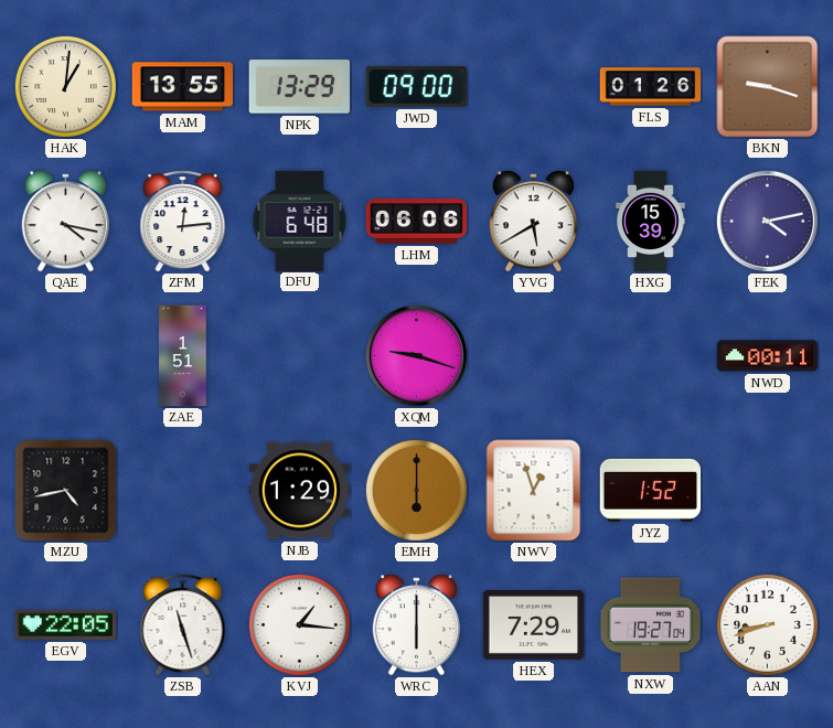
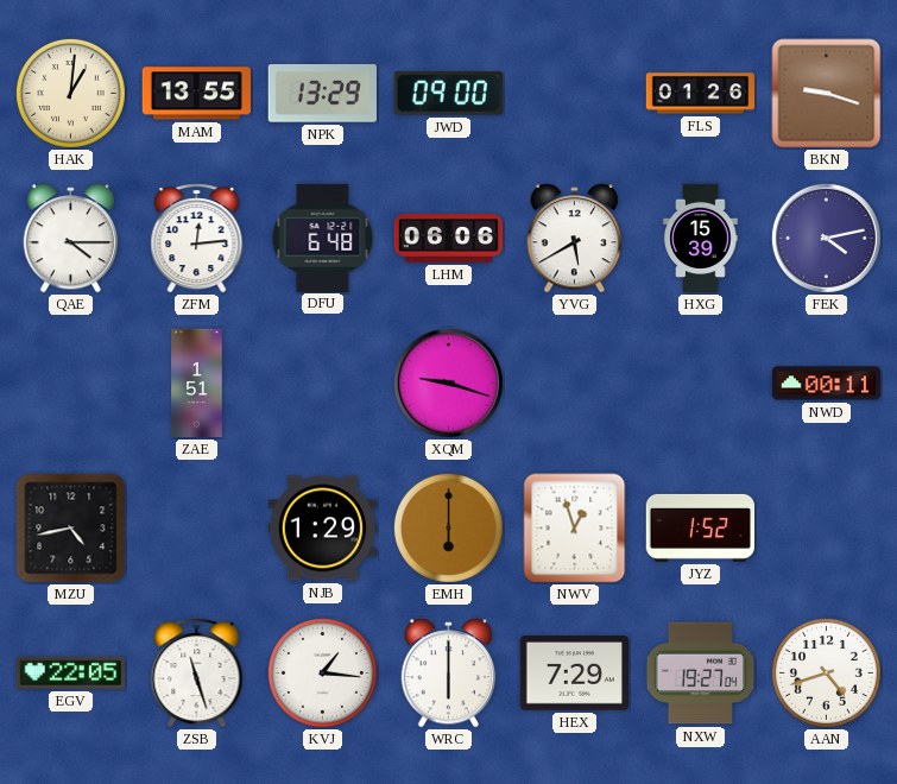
QAE: 4:17 -> 4:15 (71, 239)
AAN: 8:42 -> 4:42 (826, 672)
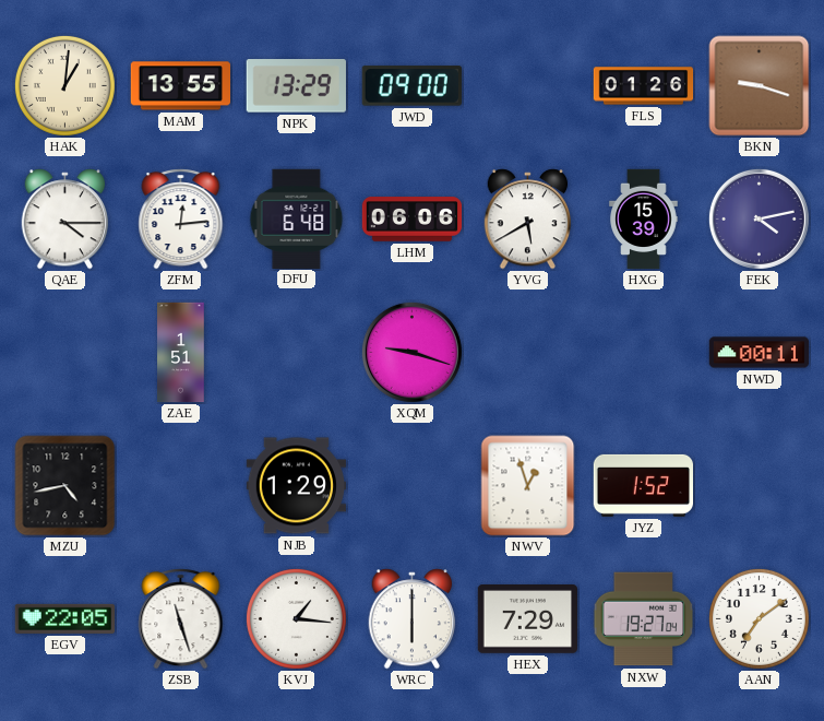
EMH: 6:00 -> none (448, 527)
AAN: 4:42 -> 7:09 (759, 618)
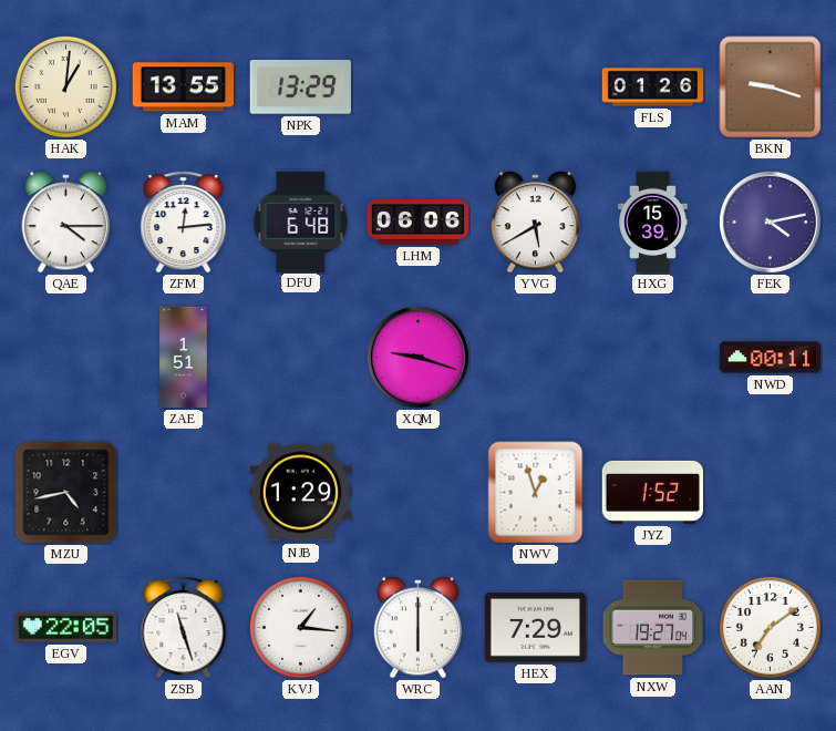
JWD: 09:00 -> none (411, 86)
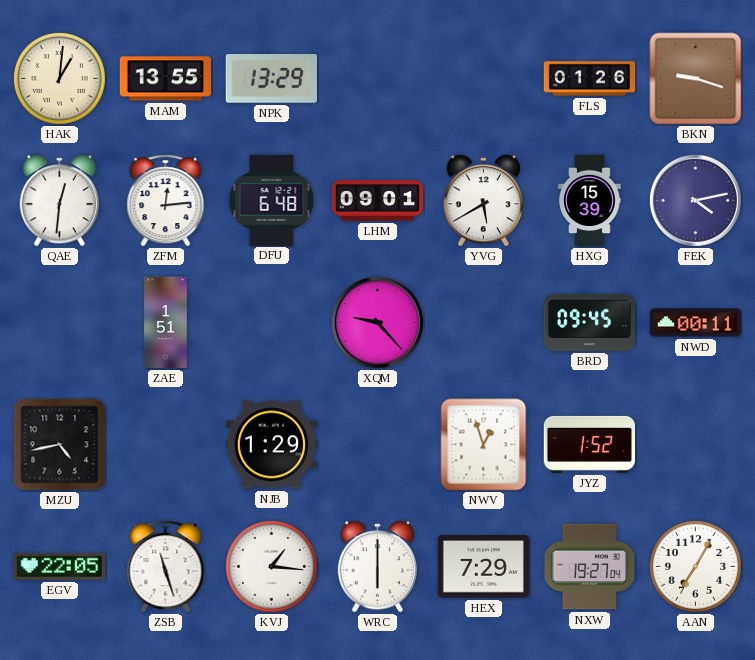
QAE: 4:15 -> 12:31 (60, 201)
LHM: 06:06 -> 09:01 (378, 201)
XQM: 9:18 -> 9:23 (377, 322)
BRD: none -> 09:45 (590, 322)
AAN: 7:09 -> 7:05 (695, 566)
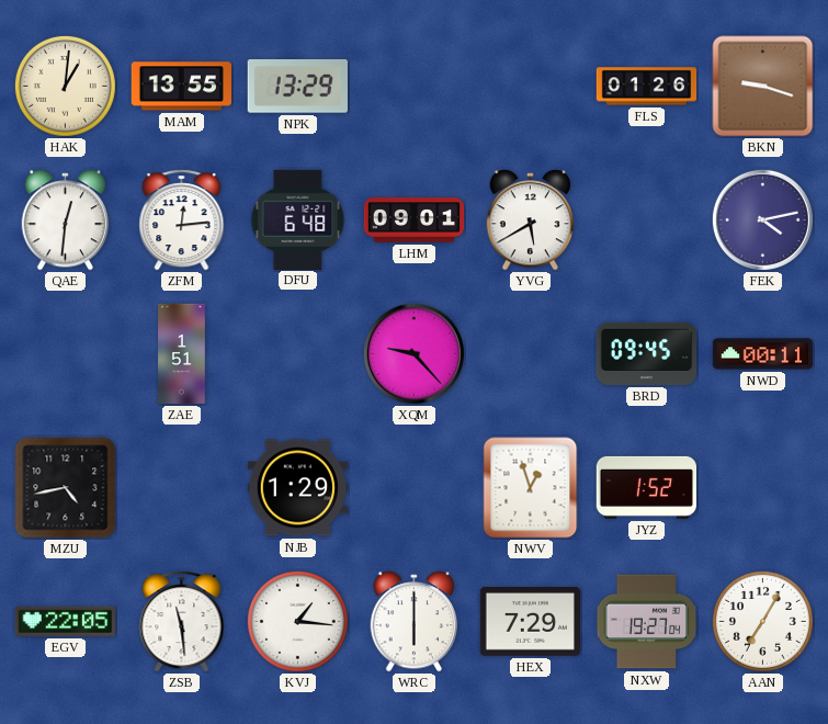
HXG: 15:39 -> none (590, 201)
ZSB: 11:27 -> 11:29 (182, 622)
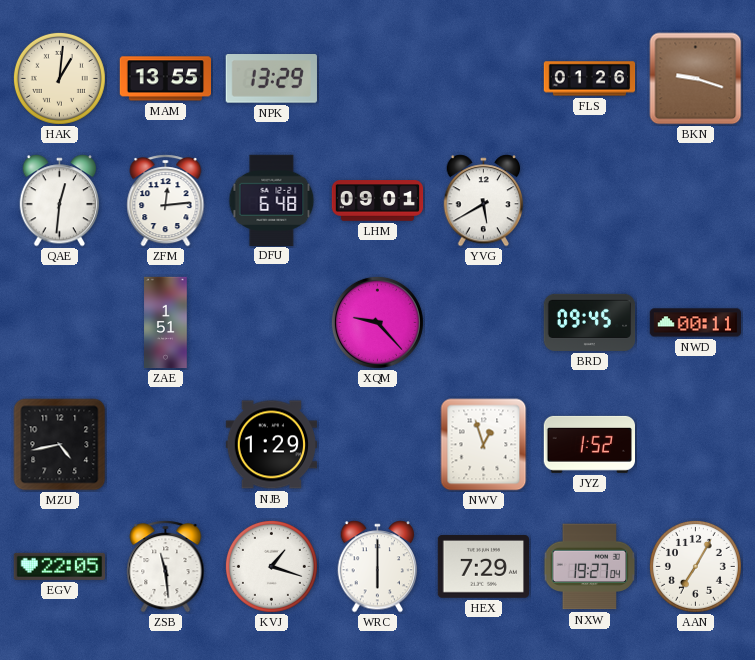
FEK: 4:13 -> none (762, 219)
KVJ: 1:16 -> 1:18 (271, 566)
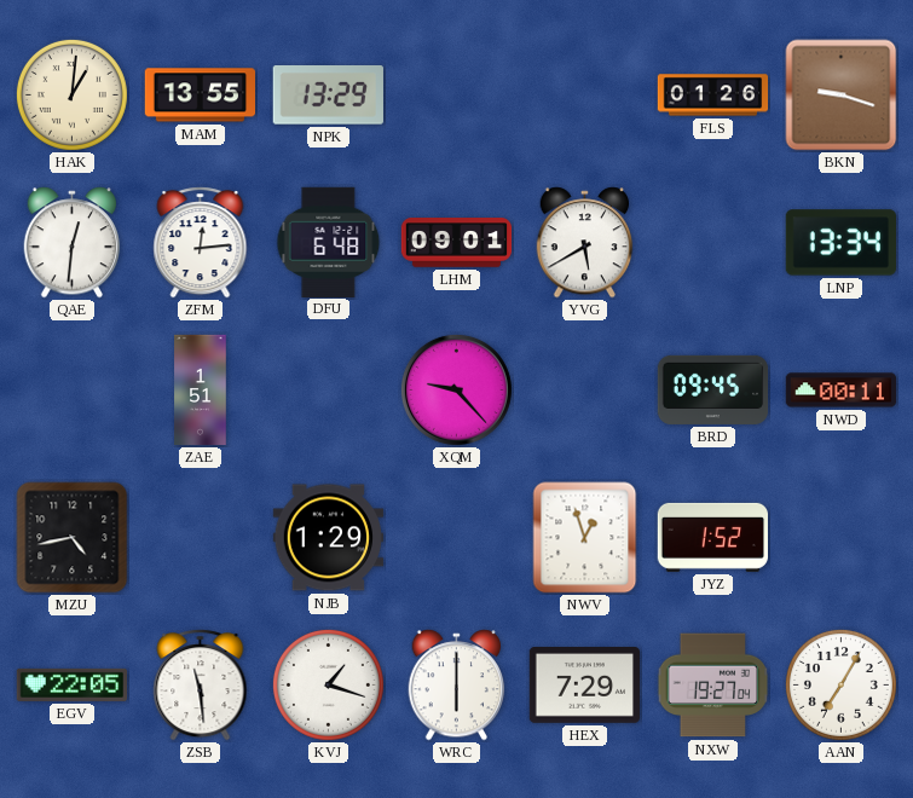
LNP: none -> 13:34 (840, 243)
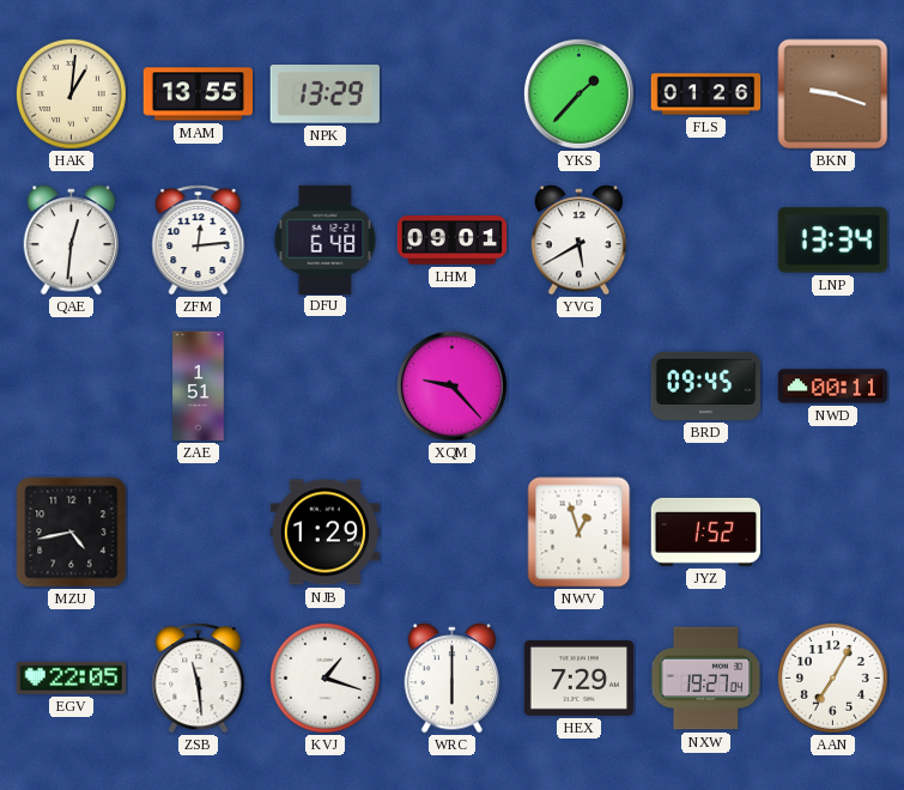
YKS: none -> 1:37 (578, 93)
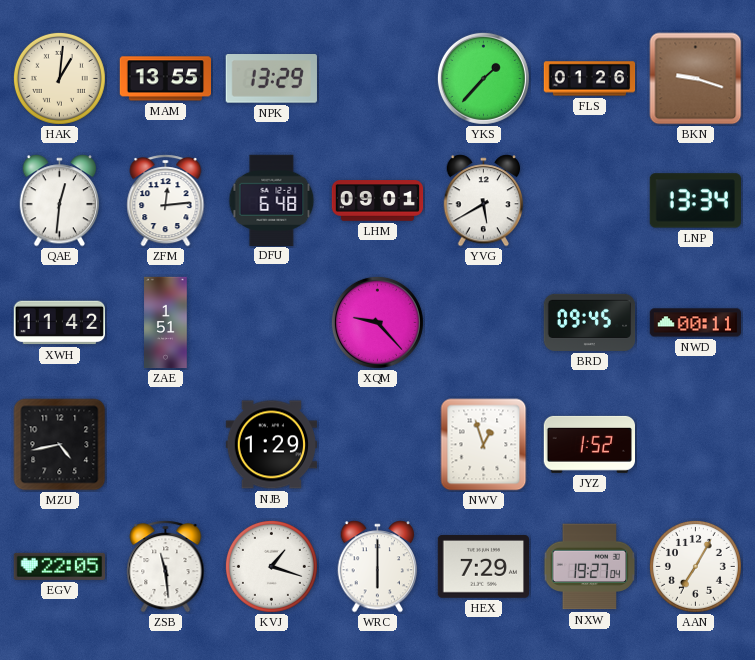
XWH: none -> 11:42 (59, 323)
